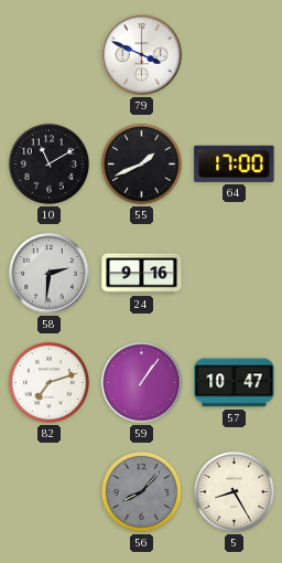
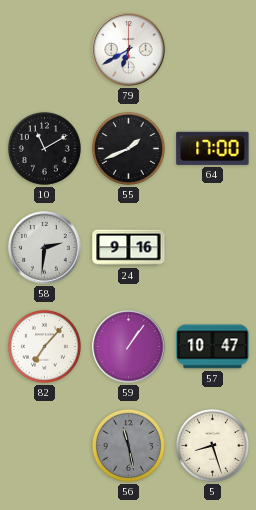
79: 3:49 -> 6:40 (129, 50)
82: 7:12 -> 7:07 (44, 346)
56: 8:07 -> 11:28 (128, 445)
5: 8:25 -> 8:27 (212, 445)
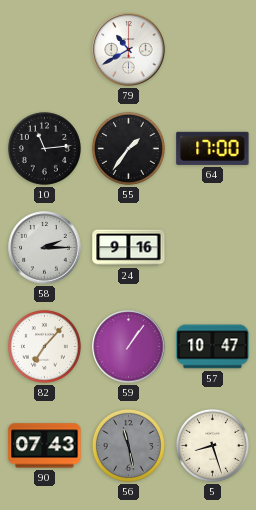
79: 6:40 -> 10:40 (129, 50)
10: 11:10 -> 11:14 (44, 148)
55: 1:41 -> 1:36 (128, 148)
58: 2:31 -> 2:15 (45, 248)
90: none -> 07:43 (45, 446)
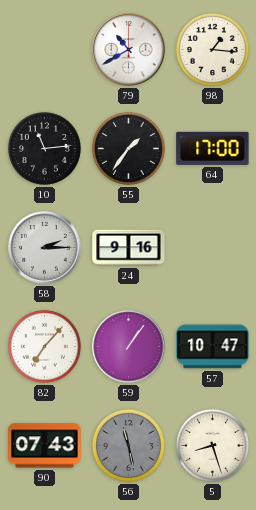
98: none -> 1:16 (212, 49)
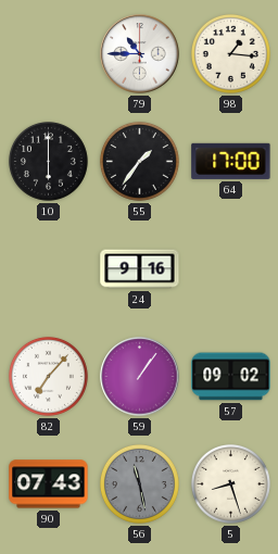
79: 10:40 -> 10:45 (140, 54)
10: 11:14 -> 6:00 (48, 161)
58: 2:15 -> none (45, 248)
57: 10:47 -> 09:02 (231, 377)
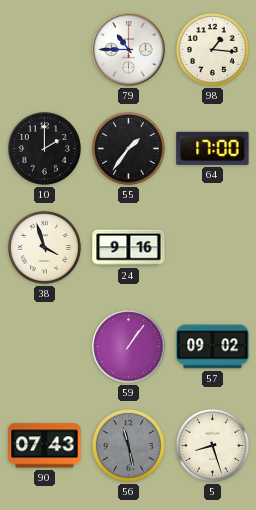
10: 6:00 -> 2:00 (44, 148)
38: none -> 3:57 (44, 247)
82: 7:07 -> none (48, 376)
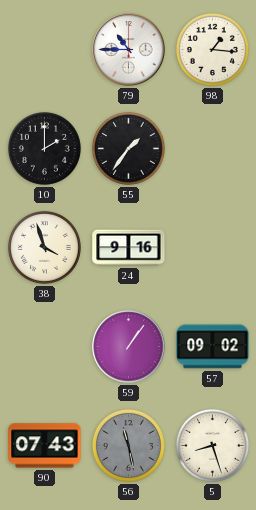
64: 17:00 -> none (213, 148)
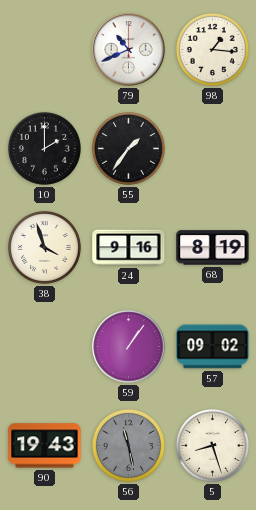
79: 10:45 -> 10:41 (129, 50)
68: none -> 8:19 (213, 248)
90: 07:43 -> 19:43 (45, 446)
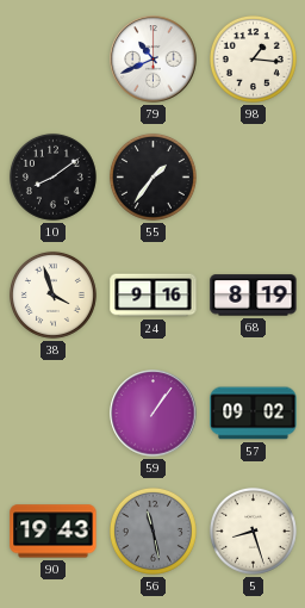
10: 2:00 -> 8:09 (52, 176)
